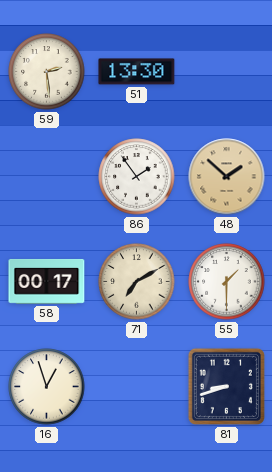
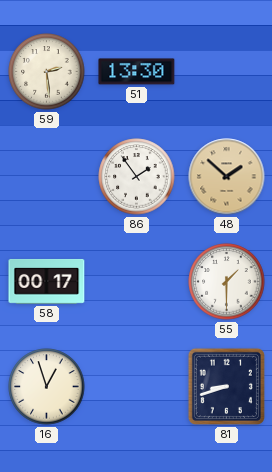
71: 7:10 -> none (137, 282)
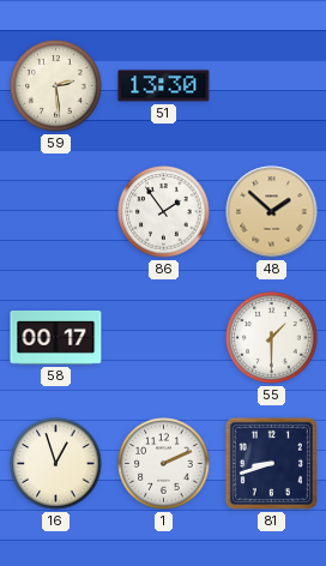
1: none -> 2:11 (164, 464)
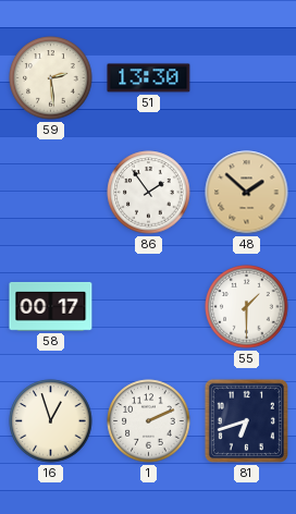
81: 8:42 -> 6:42 (246, 420)
